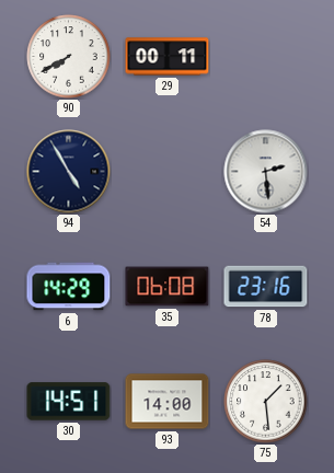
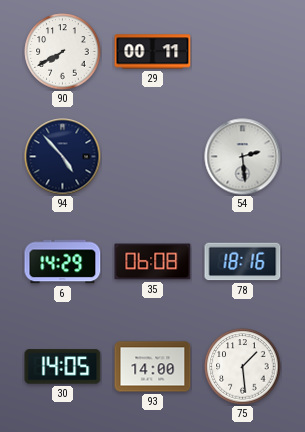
94: 4:55 -> 4:53 (63, 157)
78: 23:16 -> 18:16 (243, 262)
30: 14:51 -> 14:05 (63, 367)
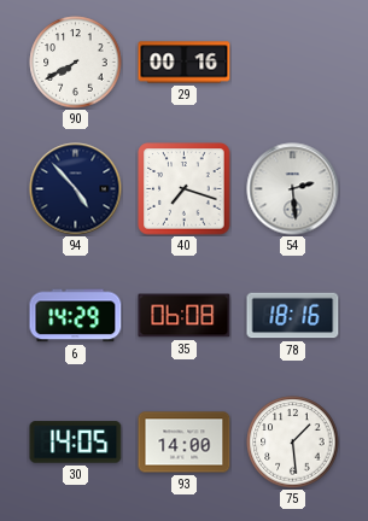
29: 00:11 -> 00:16 (185, 63)
40: none -> 7:18 (185, 189)
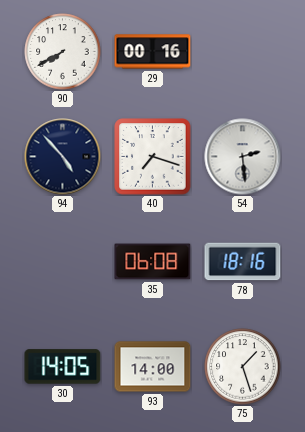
6: 14:29 -> none (76, 316)
75: 1:29 -> 1:27 (243, 367)
